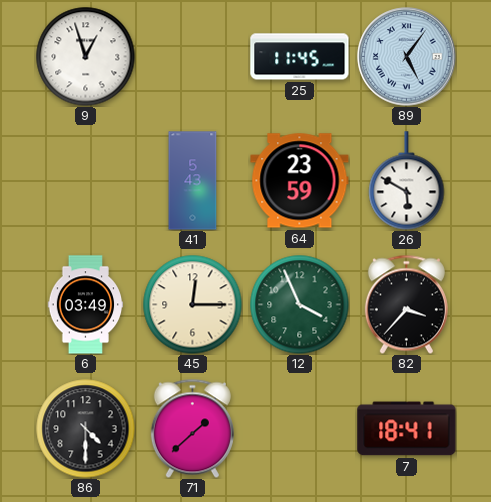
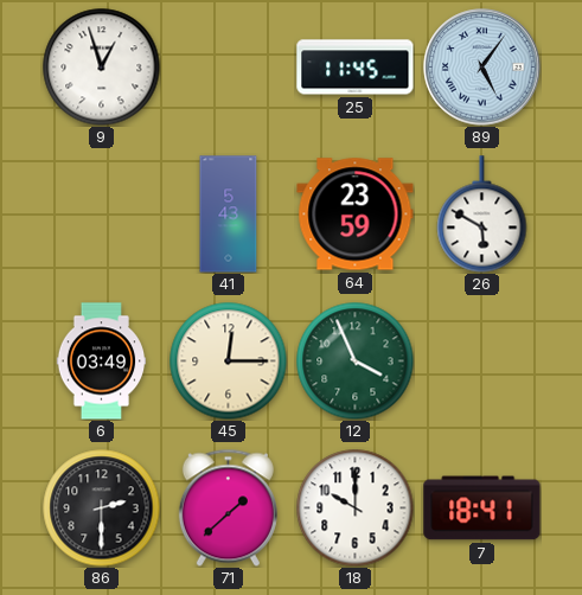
82: 3:37 -> none (406, 304)
86: 4:30 -> 2:30 (102, 508)
18: none -> 10:00 (356, 508)
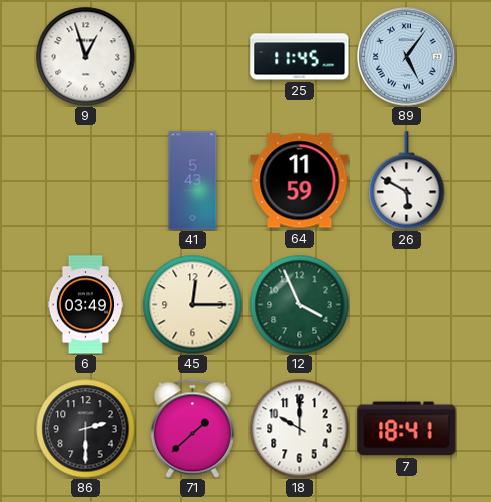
64: 23:59 -> 11:59 (300, 181)
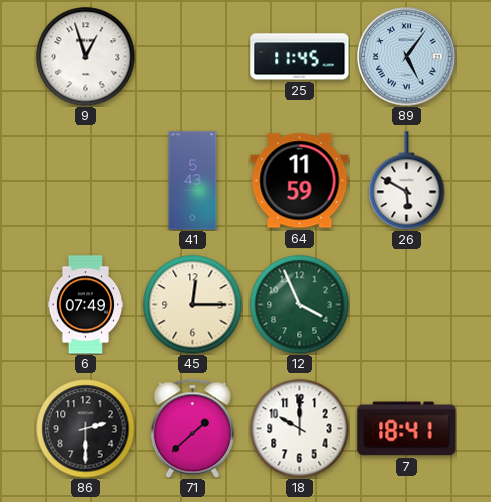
6: 03:49 -> 07:49 (86, 305)
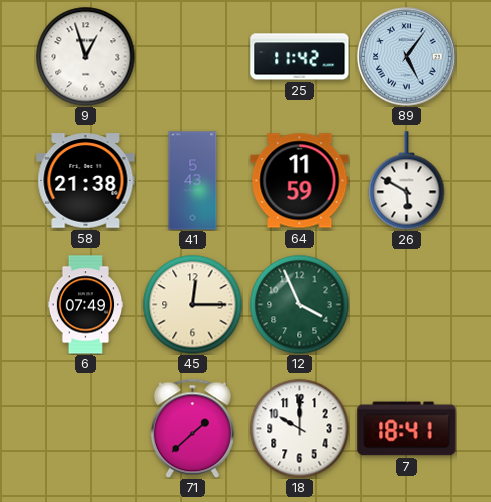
25: 11:45 -> 11:42 (300, 57)
58: none -> 21:38 (86, 181)
86: 2:30 -> none (86, 429)
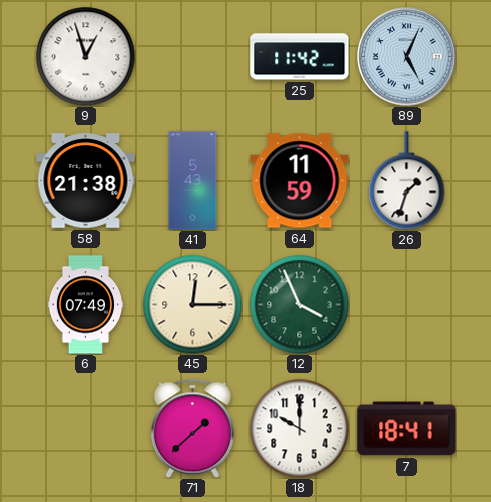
89: 5:06 -> 5:04 (407, 57)
26: 5:50 -> 1:33 (407, 181)
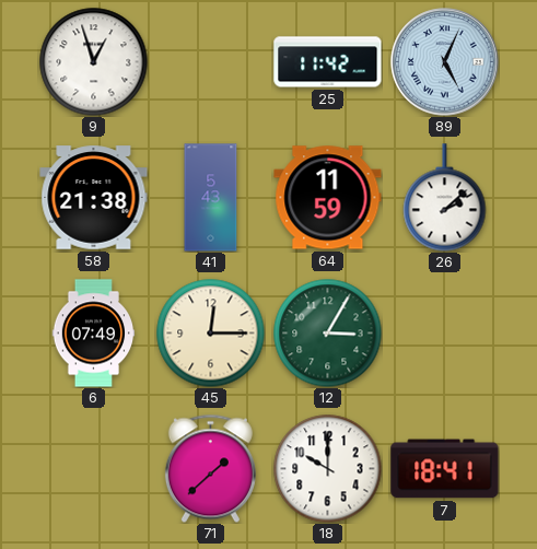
26: 1:33 -> 2:08 (445, 198)
12: 3:56 -> 3:05 (328, 334)
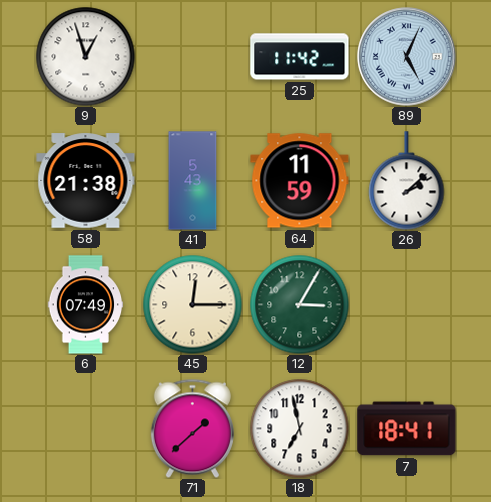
18: 10:00 -> 6:58 (300, 429)
